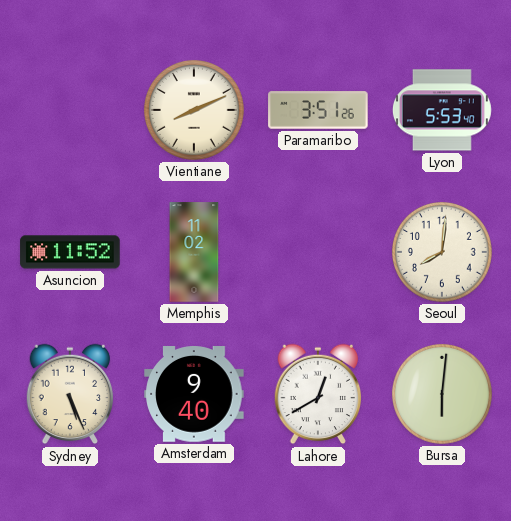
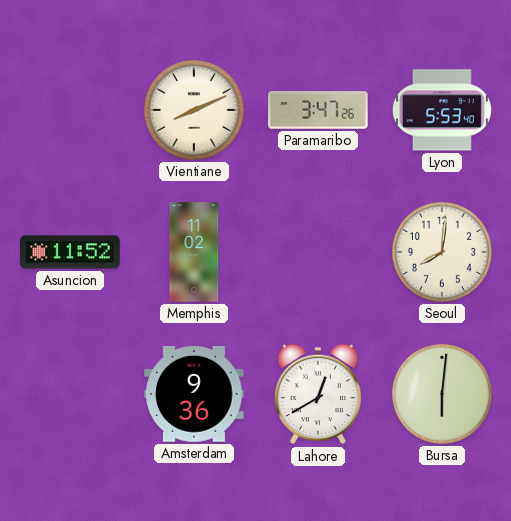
Paramaribo: 3:51 -> 3:47 (318, 110)
Sydney: 5:26 -> none (70, 394)
Amsterdam: 9:40 -> 9:36 (194, 395)
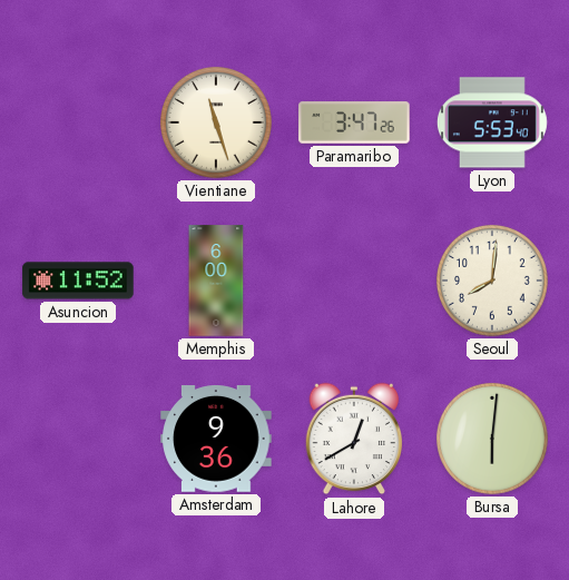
Vientiane: 8:11 -> 11:27 (216, 122)
Memphis: 11:02 -> 6:00 (216, 281)
